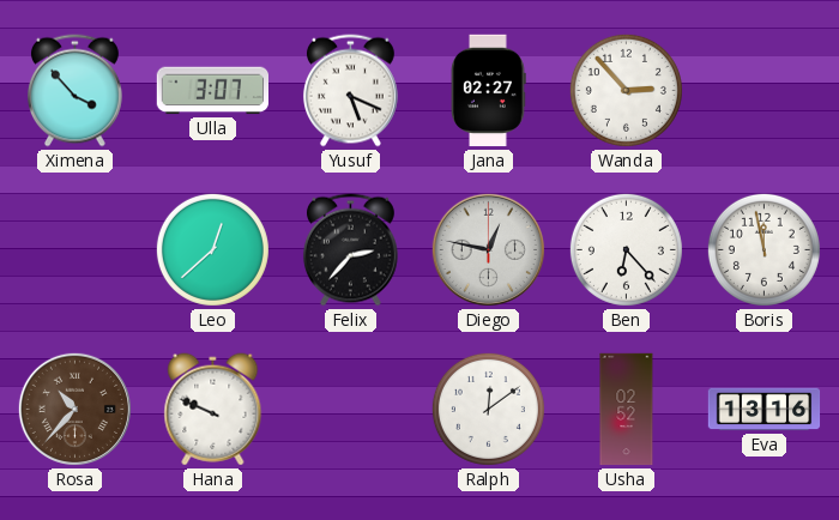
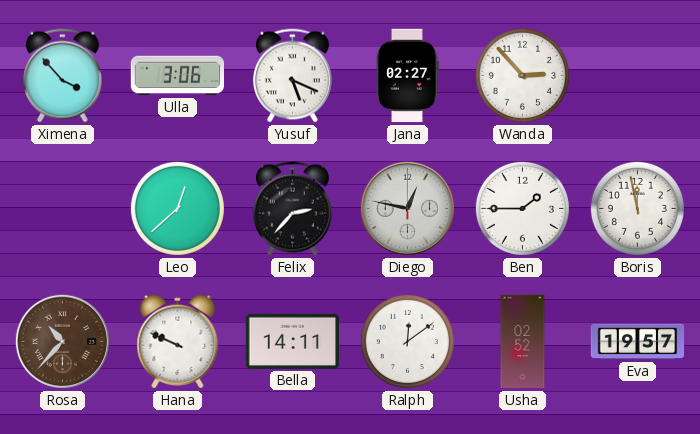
Ulla: 3:07 -> 3:06 (177, 76)
Ben: 6:23 -> 1:45 (522, 208)
Bella: none -> 14:11 (292, 341)
Eva: 13:16 -> 19:57 (638, 342)
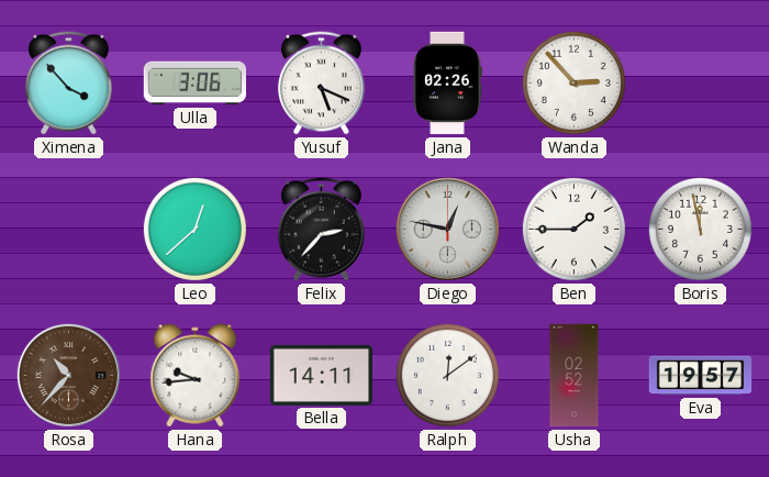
Jana: 02:27 -> 02:26 (448, 84)
Hana: 9:49 -> 9:44 (196, 376)
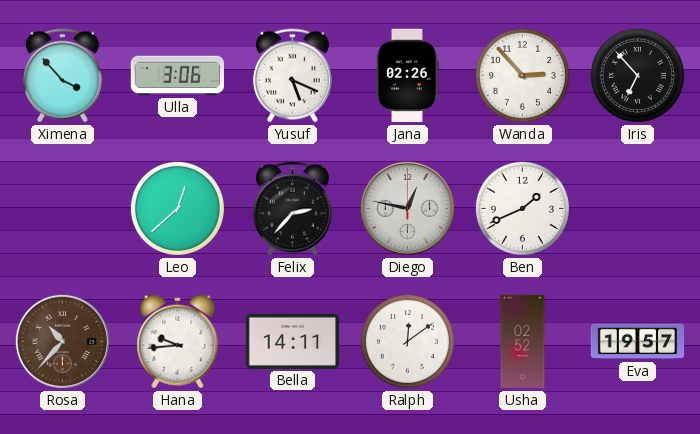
Iris: none -> 6:53 (637, 75)
Ben: 1:45 -> 1:41 (522, 208)
Boris: 11:58 -> none (700, 229)
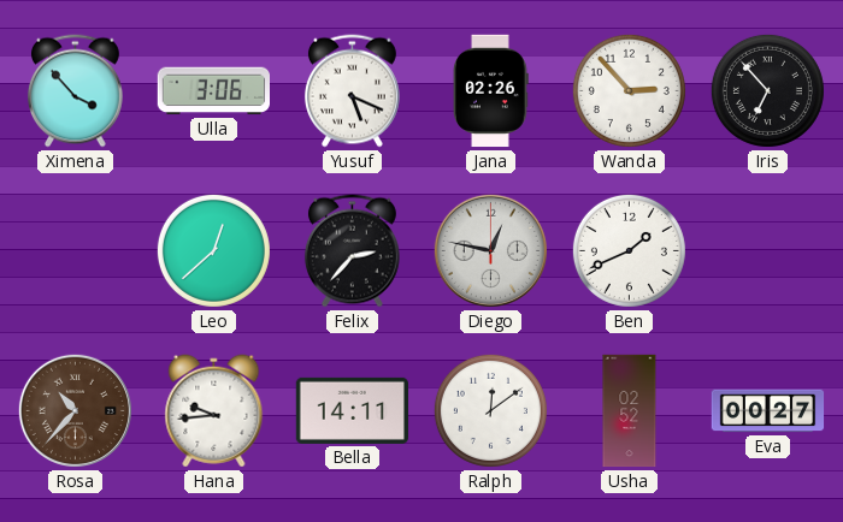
Eva: 19:57 -> 00:27 (768, 411)
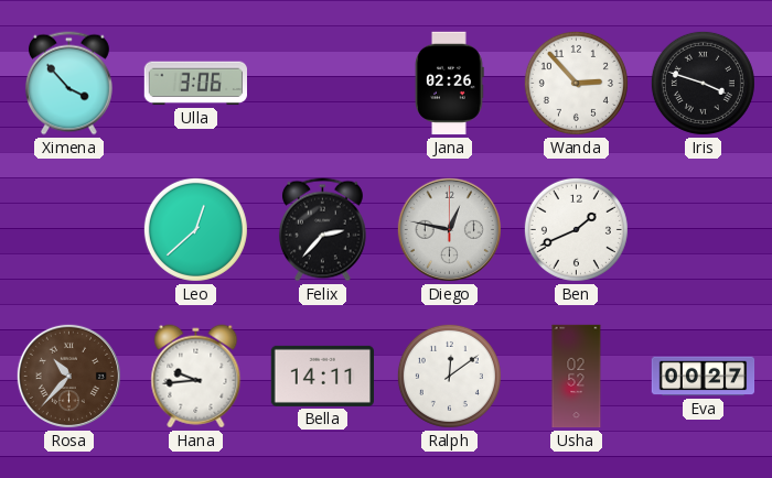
Yusuf: 5:19 -> none (352, 91)
Iris: 6:53 -> 3:48 (703, 83)
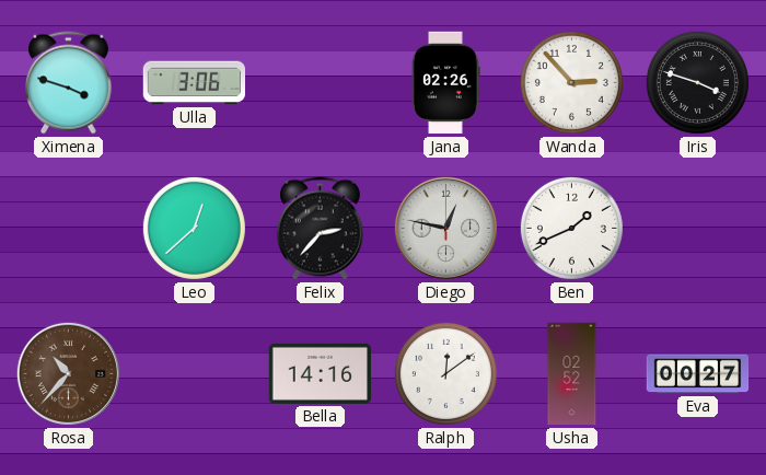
Ximena: 3:53 -> 3:48 (68, 83)
Hana: 9:44 -> none (196, 377)
Bella: 14:11 -> 14:16 (320, 373)
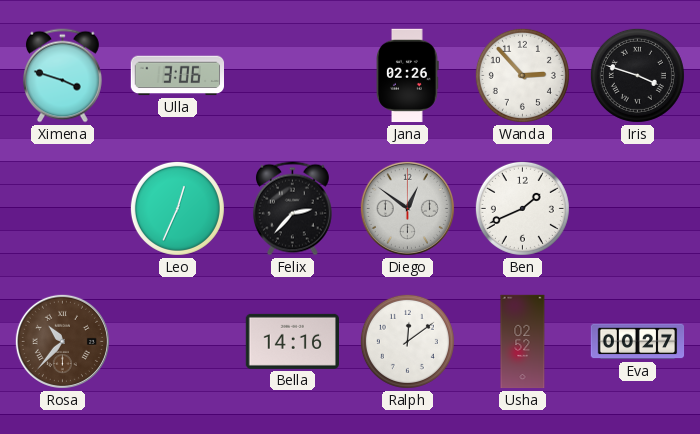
Leo: 12:38 -> 12:34 (177, 208)
Diego: 12:47 -> 12:51 (407, 208)
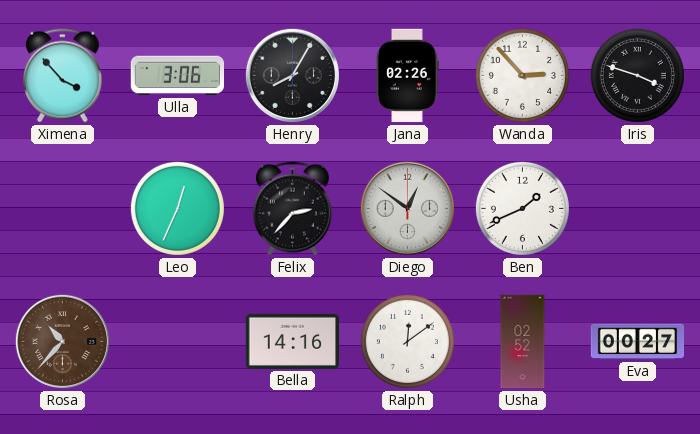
Ximena: 3:48 -> 3:53 (62, 76)
Henry: none -> 8:05 (292, 75)
